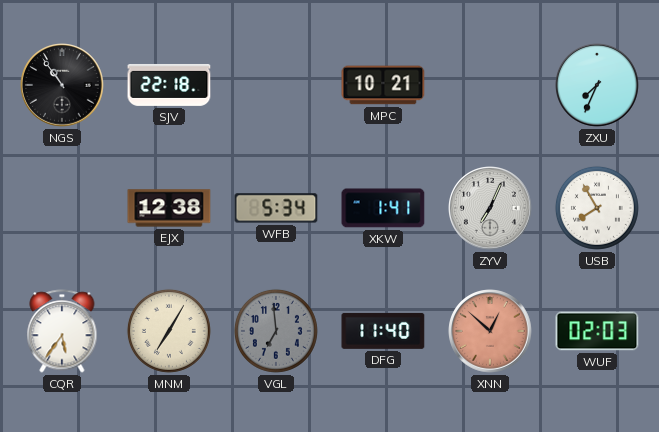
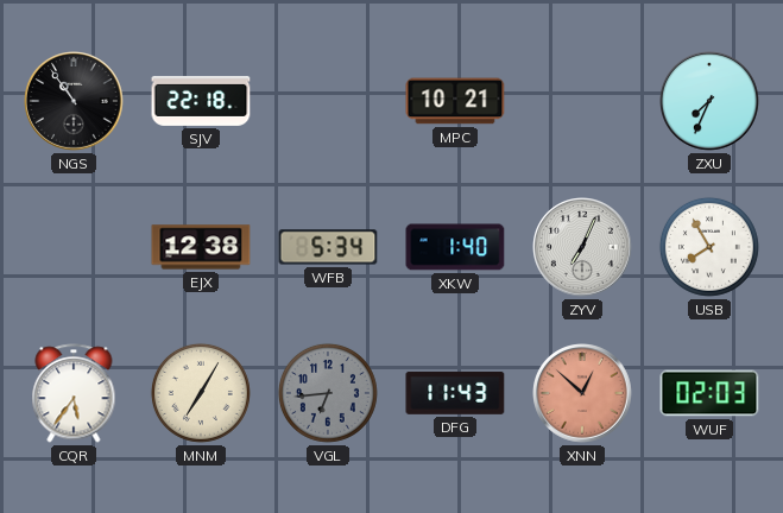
XKW: 1:41 -> 1:40 (455, 247)
VGL: 6:59 -> 6:44 (328, 393)
DFG: 11:40 -> 11:43 (455, 393)
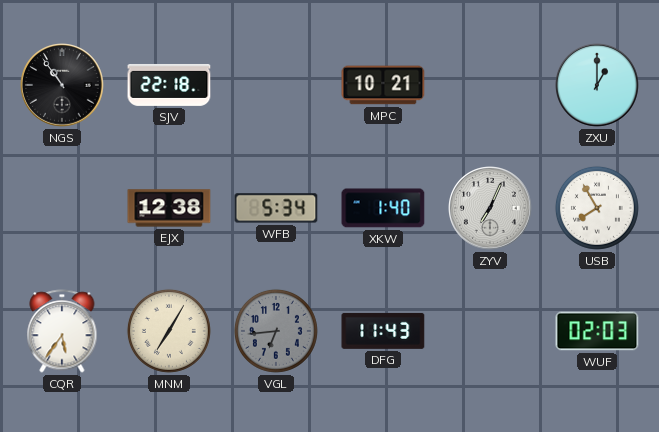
ZXU: 7:34 -> 1:00 (598, 86)
XNN: 12:52 -> none (583, 394)
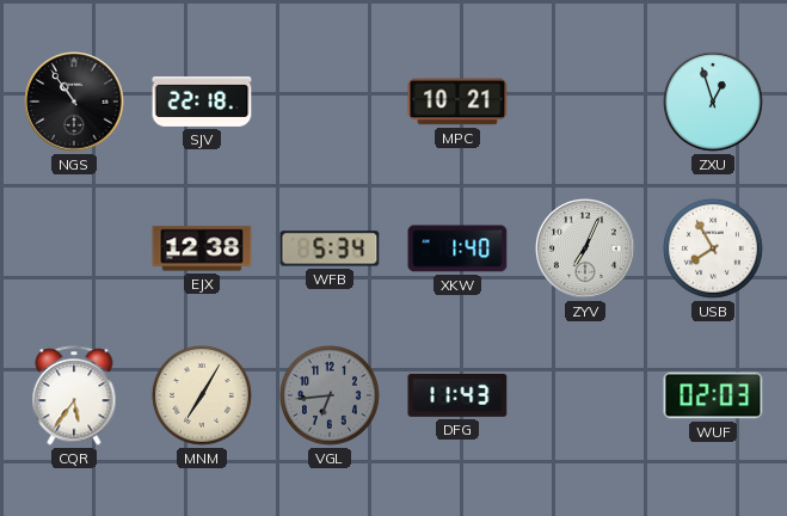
ZXU: 1:00 -> 12:57 (714, 103)
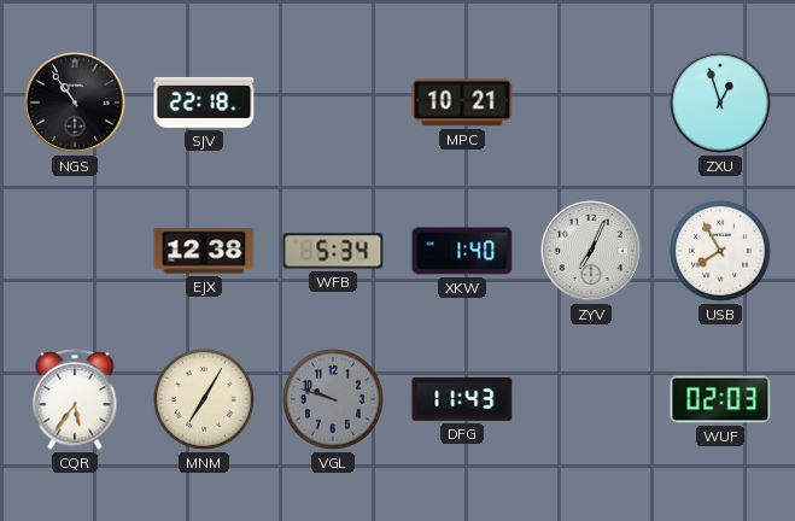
VGL: 6:44 -> 9:48 (333, 399)
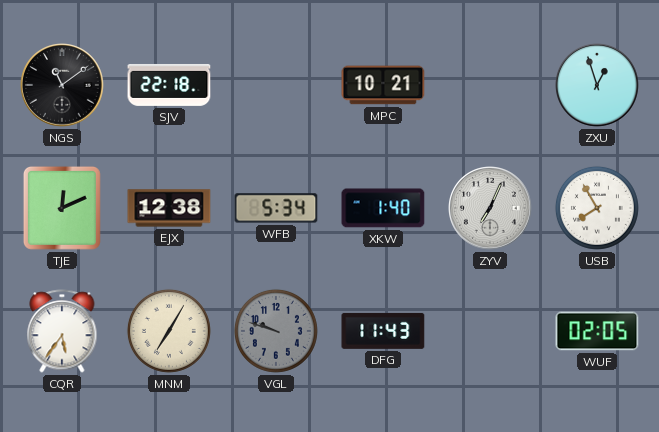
NGS: 10:54 -> 11:09 (63, 86)
TJE: none -> 12:11 (62, 208)
WUF: 02:03 -> 02:05 (597, 331)
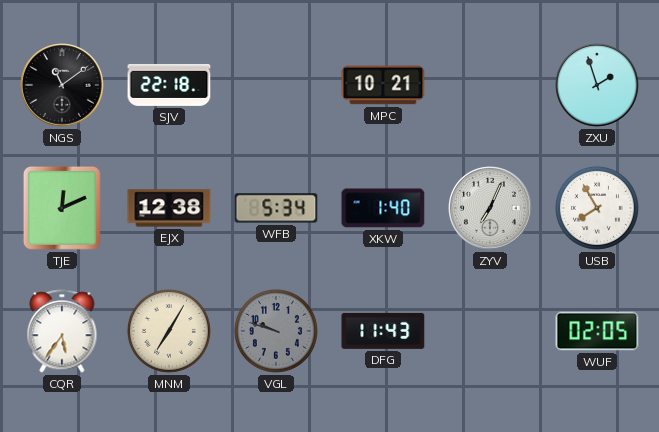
ZXU: 12:57 -> 1:57 (598, 86)
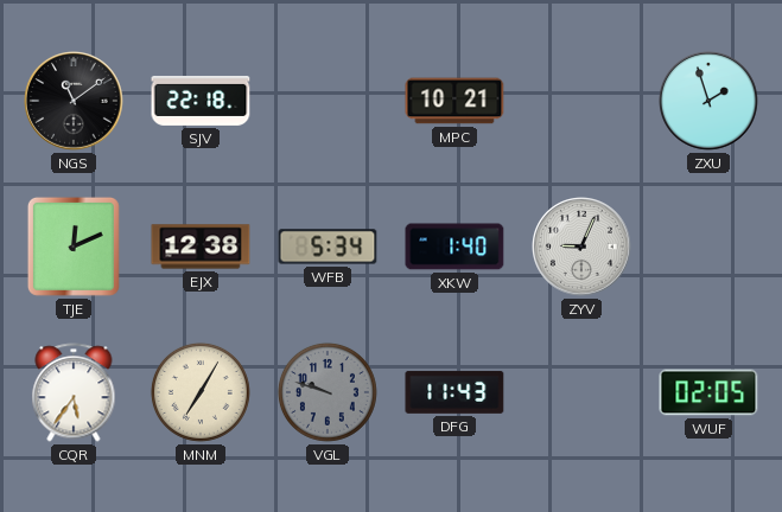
ZYV: 7:04 -> 9:04 (583, 248)
USB: 7:55 -> none (597, 208)
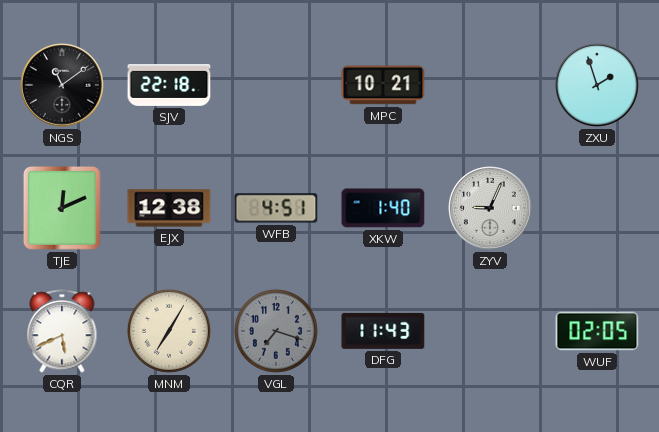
WFB: 5:34 -> 4:51 (276, 208)
CQR: 5:36 -> 5:41 (62, 331)
VGL: 9:48 -> 7:18 (276, 331)
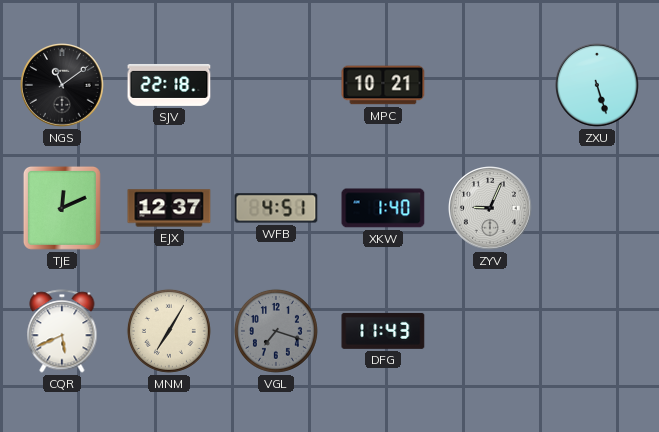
ZXU: 1:57 -> 5:27 (598, 86)
EJX: 12:38 -> 12:37 (169, 208)
WUF: 02:05 -> none (597, 331)
